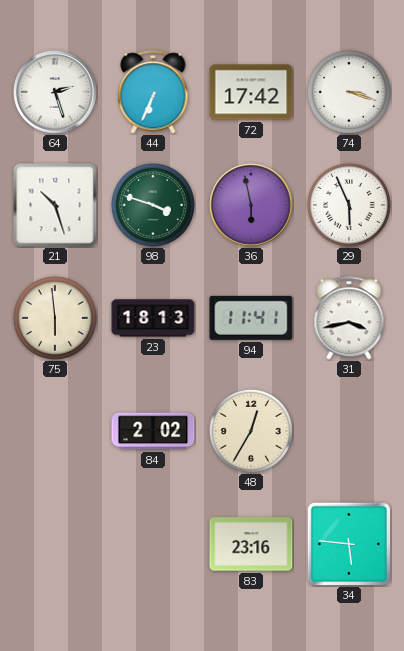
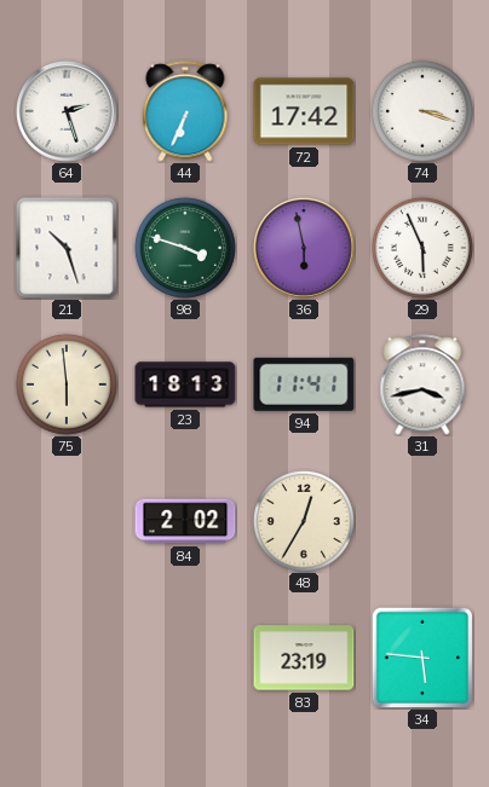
83: 23:16 -> 23:19 (304, 658)
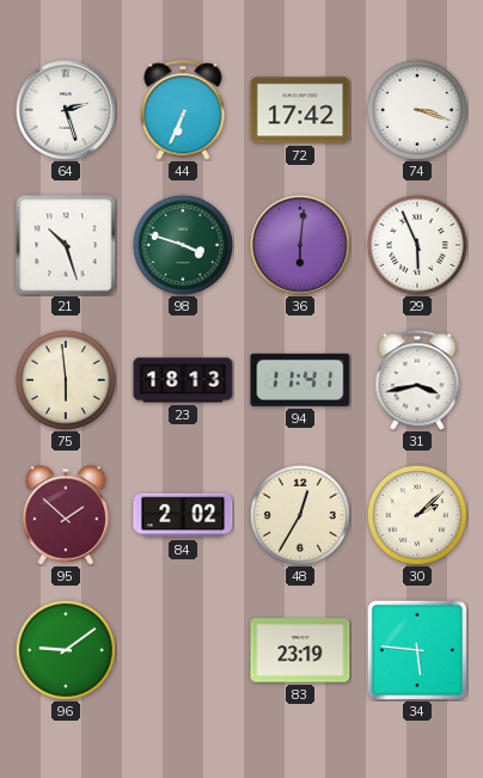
36: 5:58 -> 6:01 (300, 245)
95: none -> 1:52 (65, 515)
30: none -> 2:08 (417, 515)
96: none -> 9:09 (66, 650)
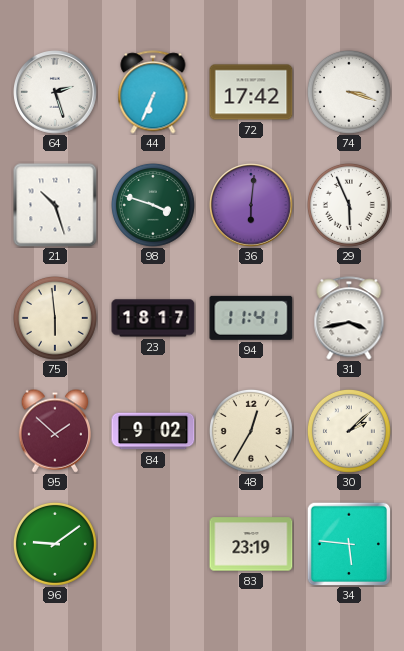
23: 18:13 -> 18:17 (153, 318)
84: 2:02 -> 9:02 (153, 431)
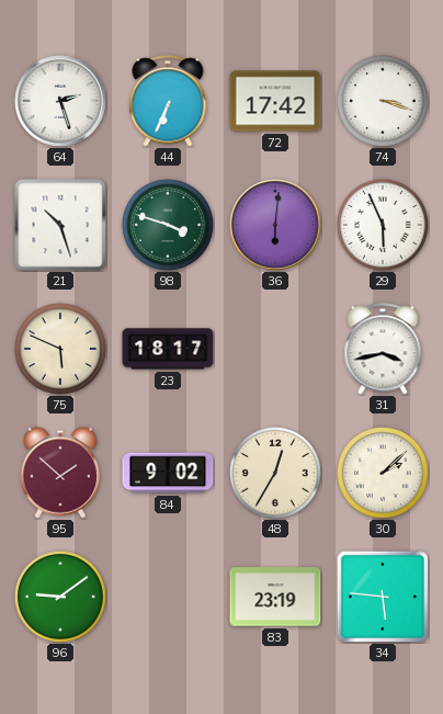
75: 5:59 -> 5:49 (60, 349)
94: 11:41 -> none (251, 318)
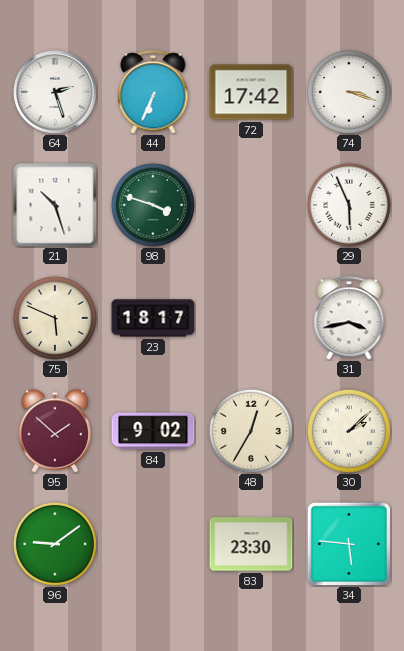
36: 6:01 -> none (275, 225)
83: 23:19 -> 23:30 (251, 544)
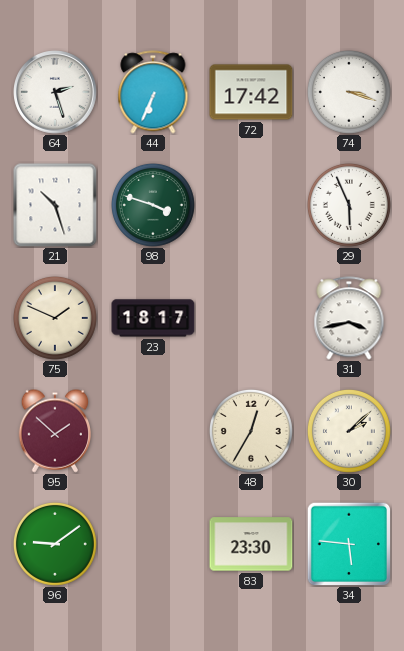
75: 5:49 -> 1:49 (55, 318)
84: 9:02 -> none (153, 431)
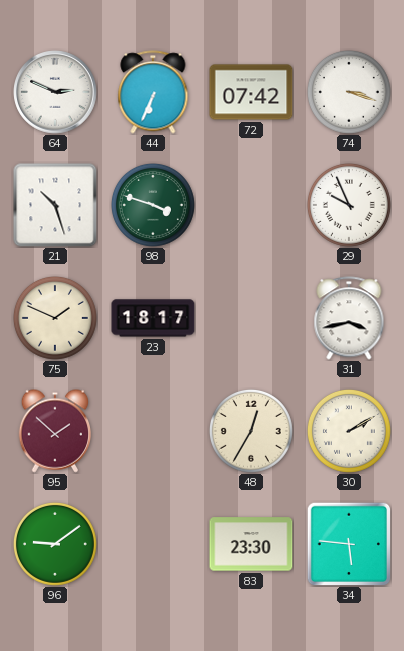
64: 2:27 -> 2:49 (55, 92)
72: 17:42 -> 07:42 (251, 92)
29: 5:56 -> 9:56 (349, 205)
30: 2:08 -> 2:10 (349, 431)
